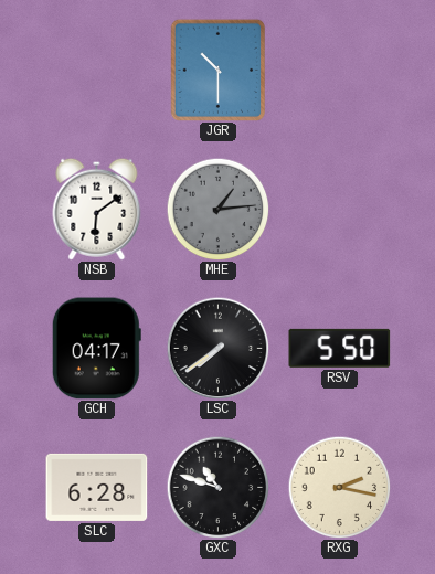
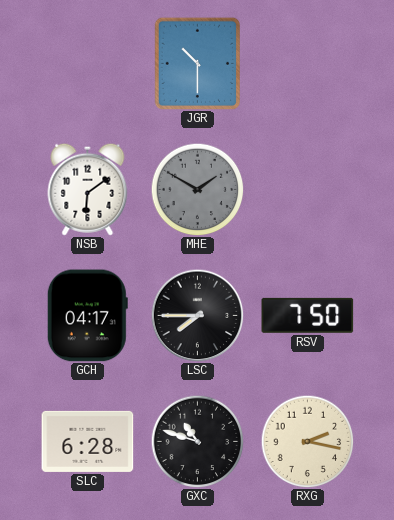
MHE: 1:14 -> 1:50 (197, 189)
LSC: 7:39 -> 7:45 (197, 315)
RSV: 5:50 -> 7:50 (308, 315)
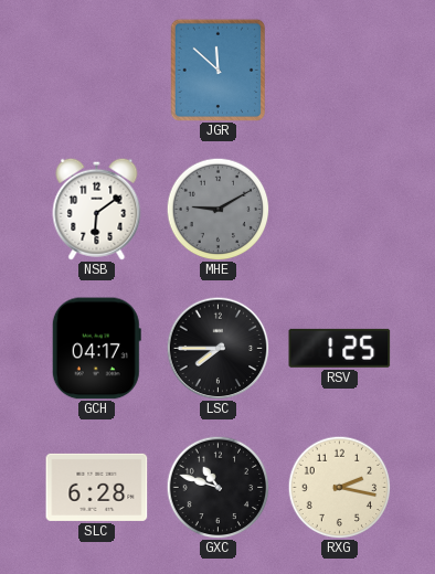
JGR: 10:30 -> 11:52 (217, 70)
MHE: 1:50 -> 9:10 (217, 209)
RSV: 7:50 -> 1:25 (340, 348)
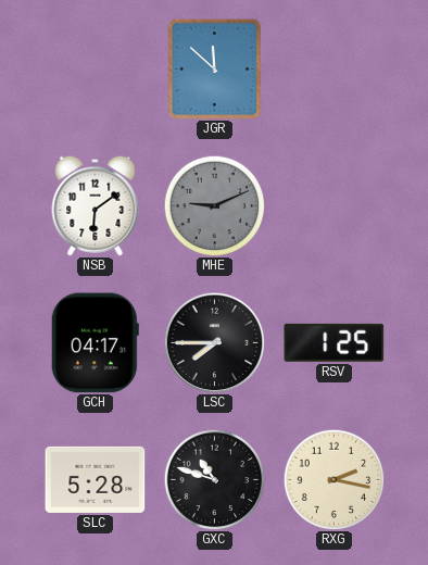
MHE: 9:10 -> 9:11 (214, 205)
SLC: 6:28 -> 5:28 (96, 479)
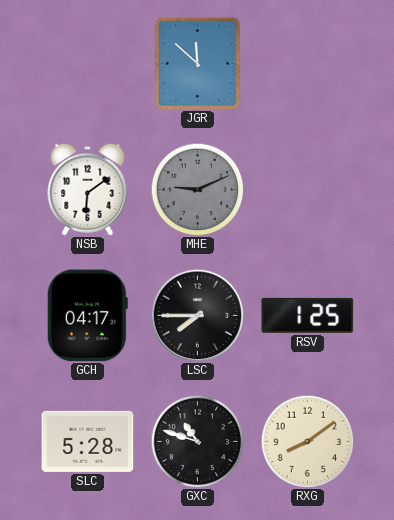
RXG: 2:17 -> 8:09 (307, 441)
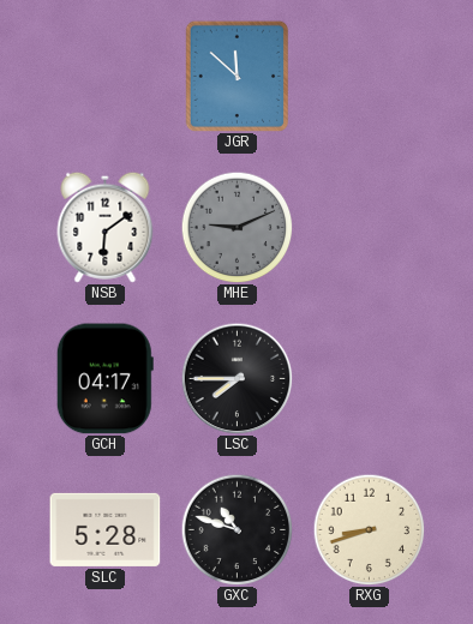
RSV: 1:25 -> none (308, 315)
RXG: 8:09 -> 8:42 (369, 529)
